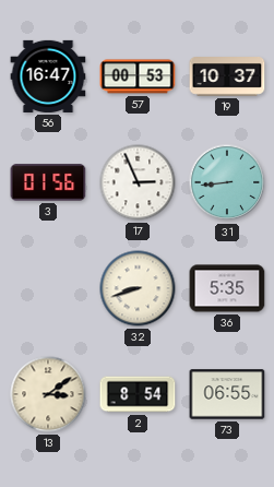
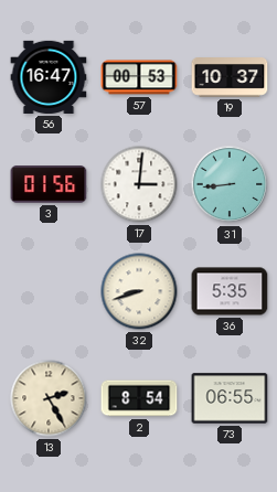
17: 2:56 -> 3:01 (139, 184)
13: 3:09 -> 2:25 (49, 398)
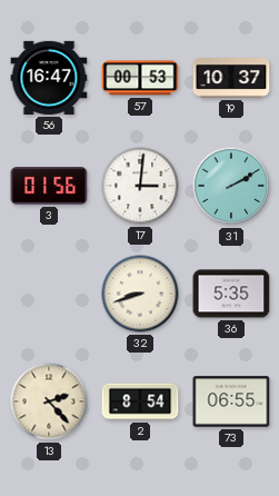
31: 8:44 -> 2:10 (231, 186)
13: 2:25 -> 2:23 (49, 401)
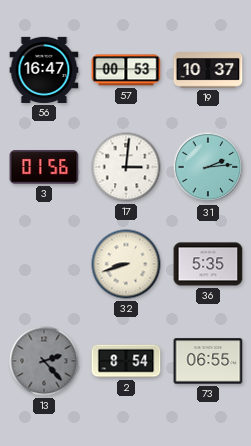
31: 2:10 -> 2:14 (208, 167)
13 dial: cream -> grey (44, 361)
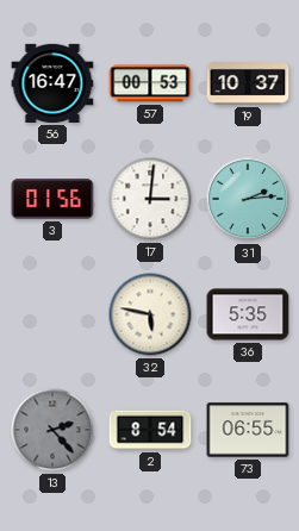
32: 8:42 -> 5:47 (150, 314)
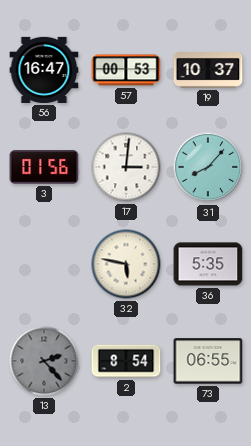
31: 2:14 -> 8:07 (208, 167)
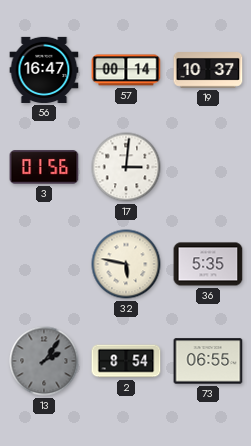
57: 00:53 -> 00:14 (126, 70)
31: 8:07 -> none (208, 167)
13: 2:23 -> 2:06 (44, 361)
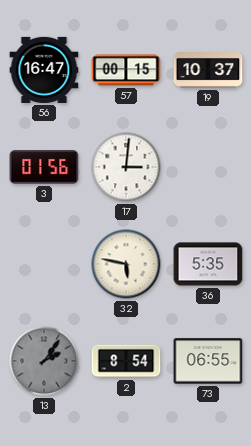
57: 00:14 -> 00:15 (126, 70)
